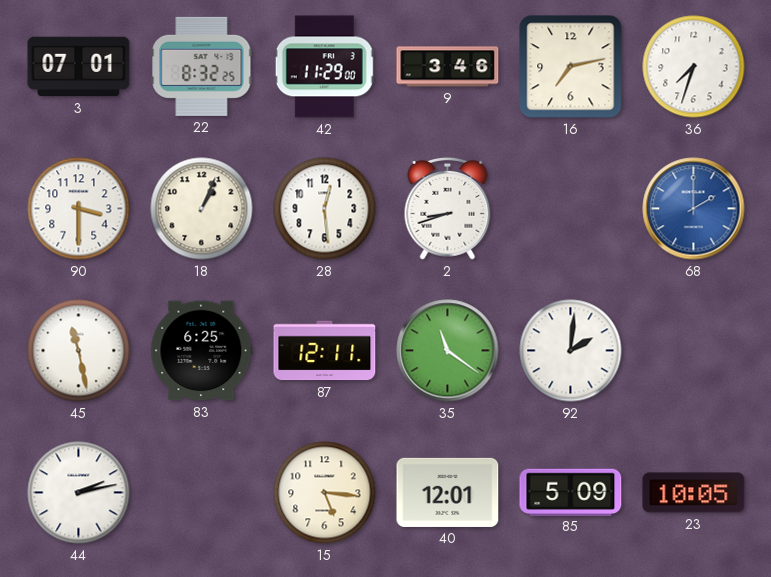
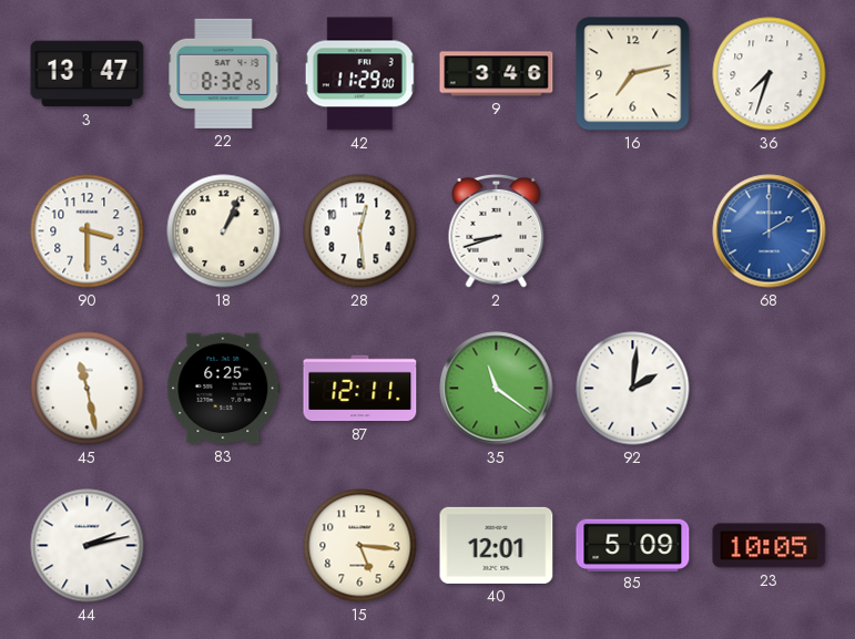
3: 07:01 -> 13:47 (88, 74)
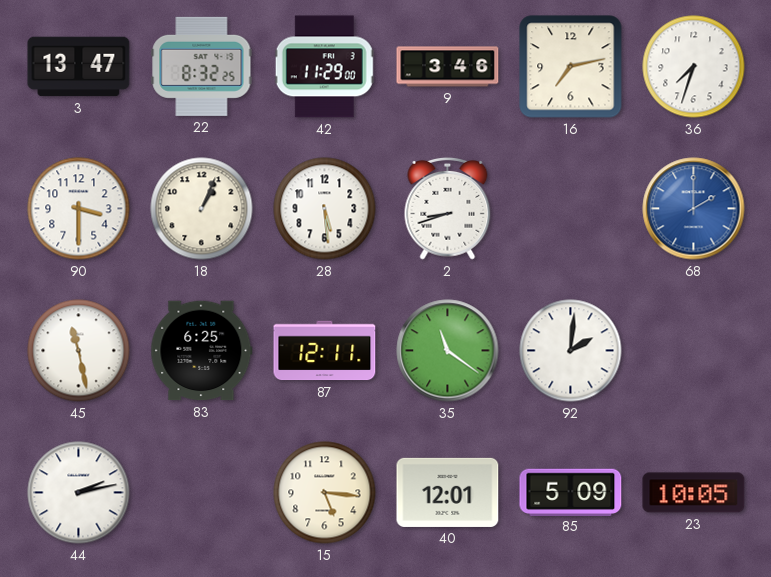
28: 12:29 -> 5:29 (325, 209)
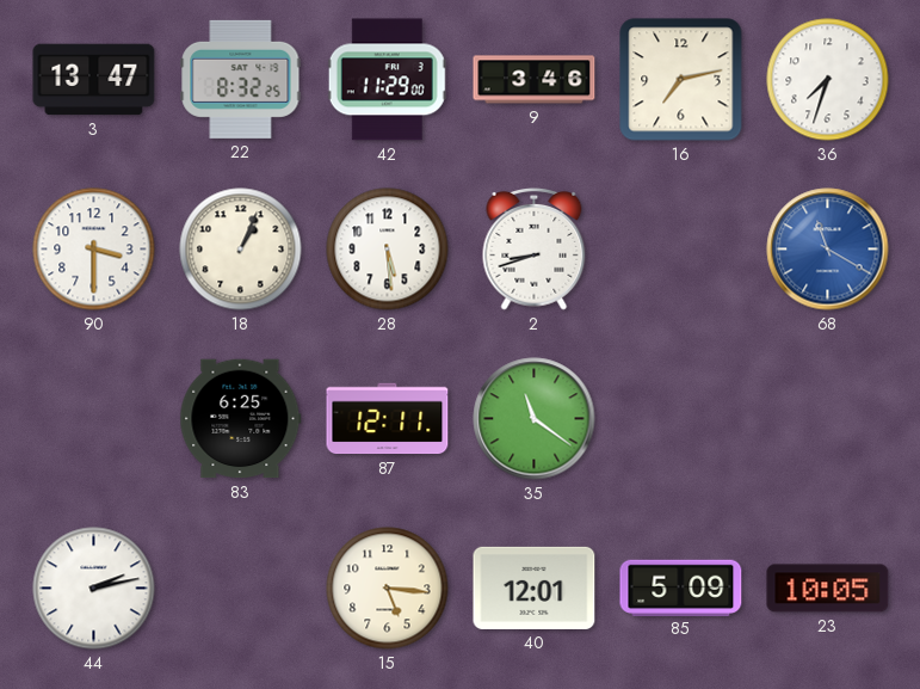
68: 2:00 -> 11:20 (828, 250)
45: 11:28 -> none (79, 351)
92: 2:01 -> none (571, 351)
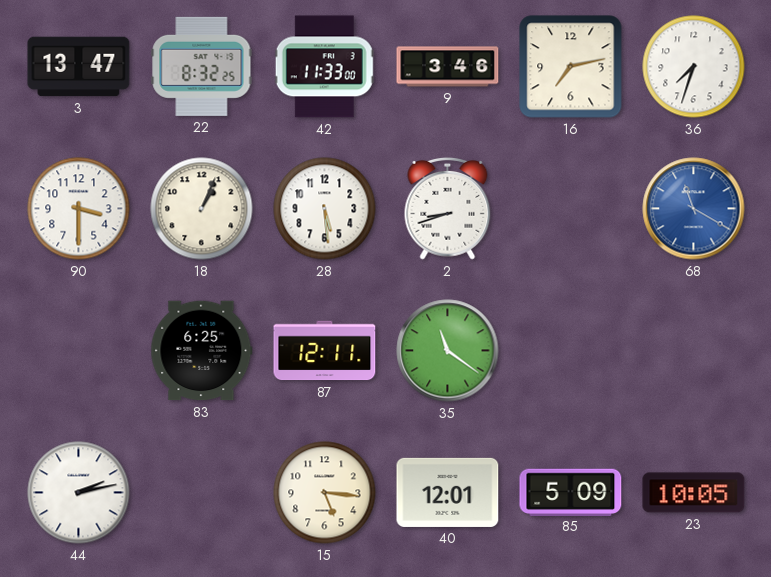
42: 11:29 -> 11:33 (324, 67)
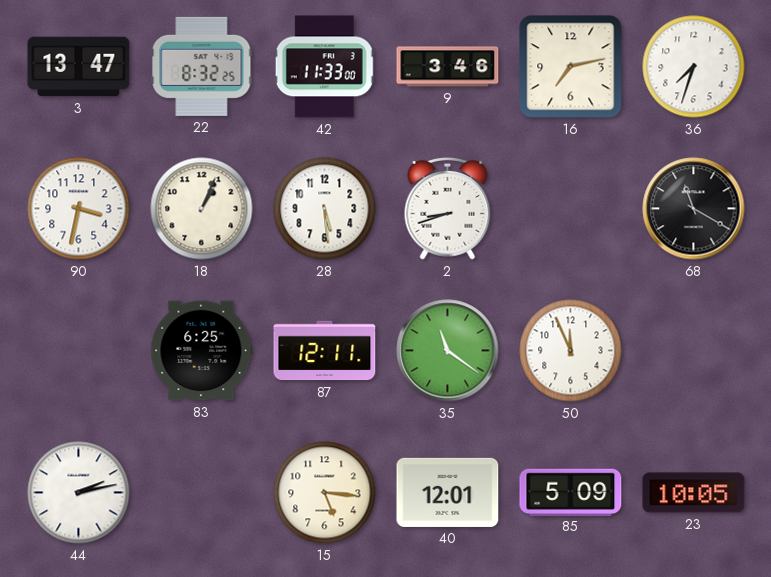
90: 3:30 -> 3:32 (79, 209)
68 dial: blue -> black (694, 209)
50: none -> 11:56 (571, 351)
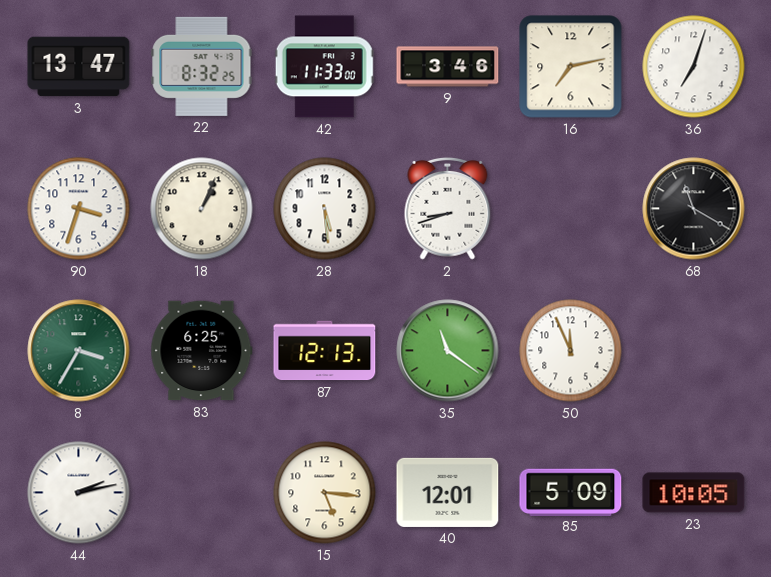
36: 7:33 -> 7:03 (694, 67)
90: 3:32 -> 3:33 (79, 209)
8: none -> 3:35 (79, 351)
87: 12:11 -> 12:13 (325, 351)
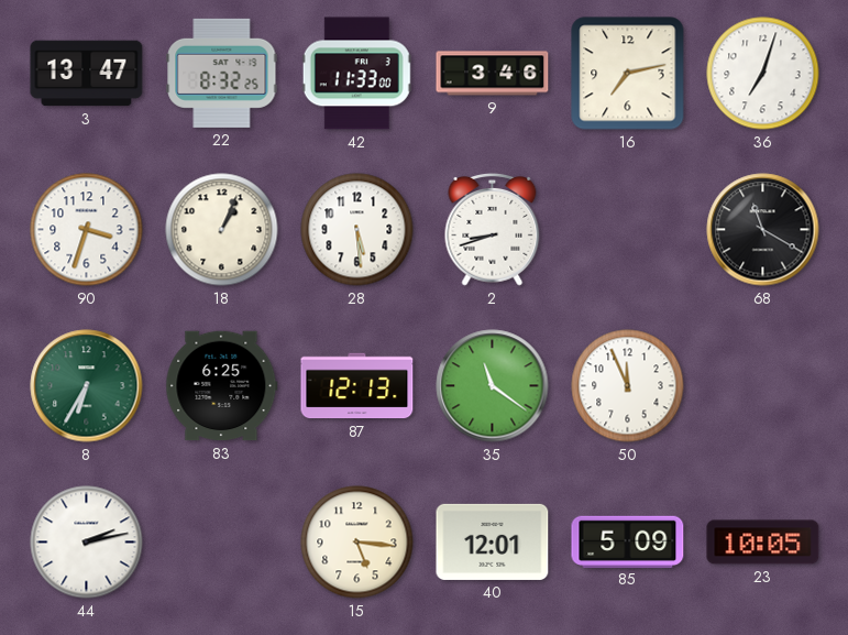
8: 3:35 -> 6:35 (87, 386)
